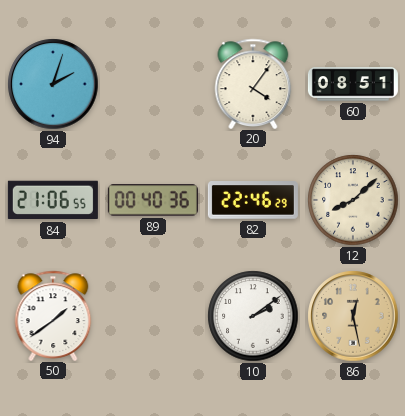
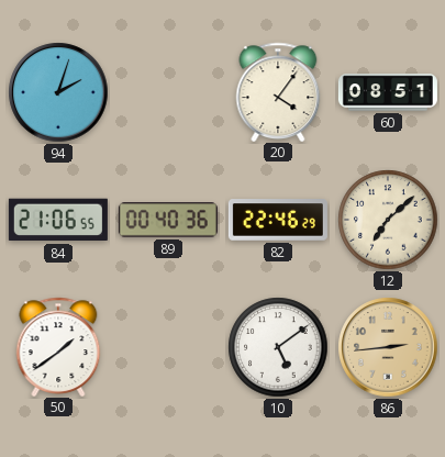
12: 8:08 -> 7:08 (388, 220)
10: 2:09 -> 5:09 (278, 347)
86: 12:28 -> 2:44 (388, 347)
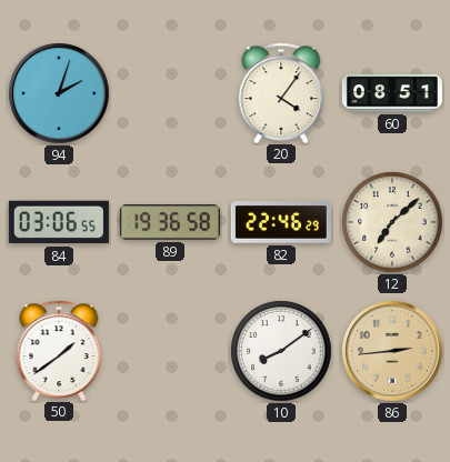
84: 21:06 -> 03:06 (59, 222)
89: 00:40 -> 19:36 (170, 222)
10: 5:09 -> 8:09 (281, 351)
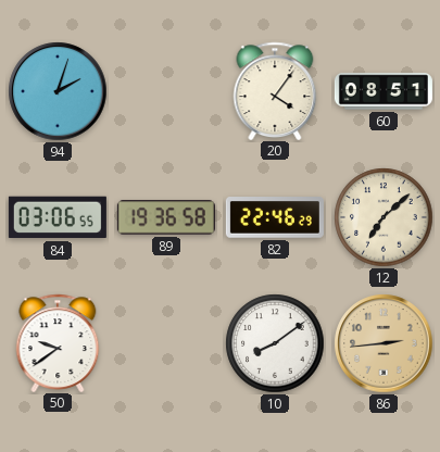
50: 1:39 -> 9:39 (58, 342)
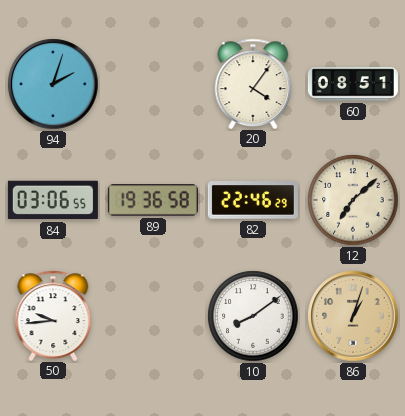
50: 9:39 -> 9:44 (53, 315)
86: 2:44 -> 1:03 (353, 316)
